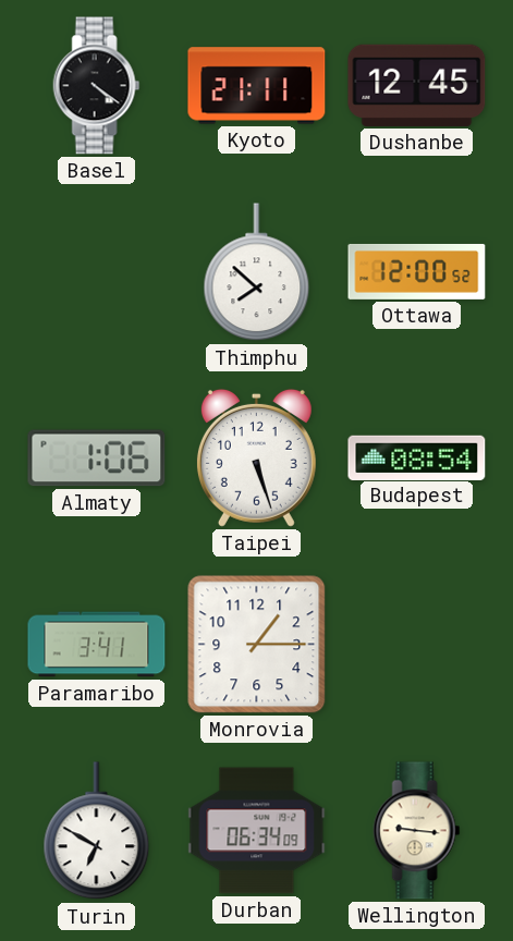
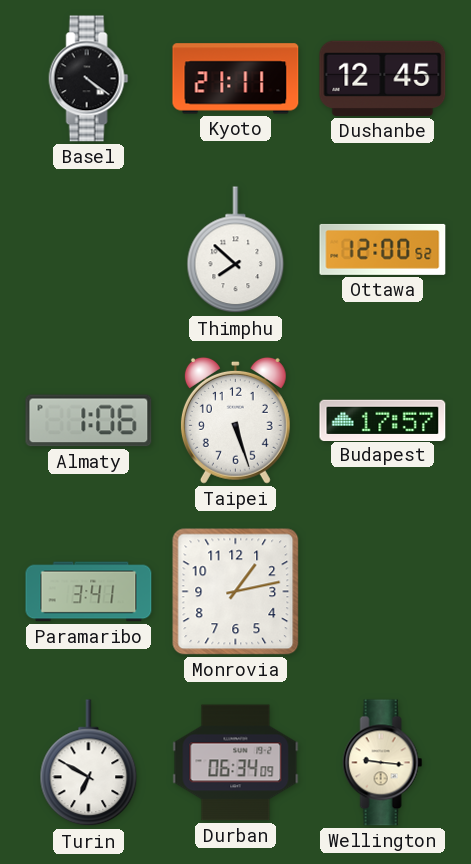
Budapest: 08:54 -> 17:57 (383, 420)
Monrovia: 1:15 -> 1:13 (236, 592)
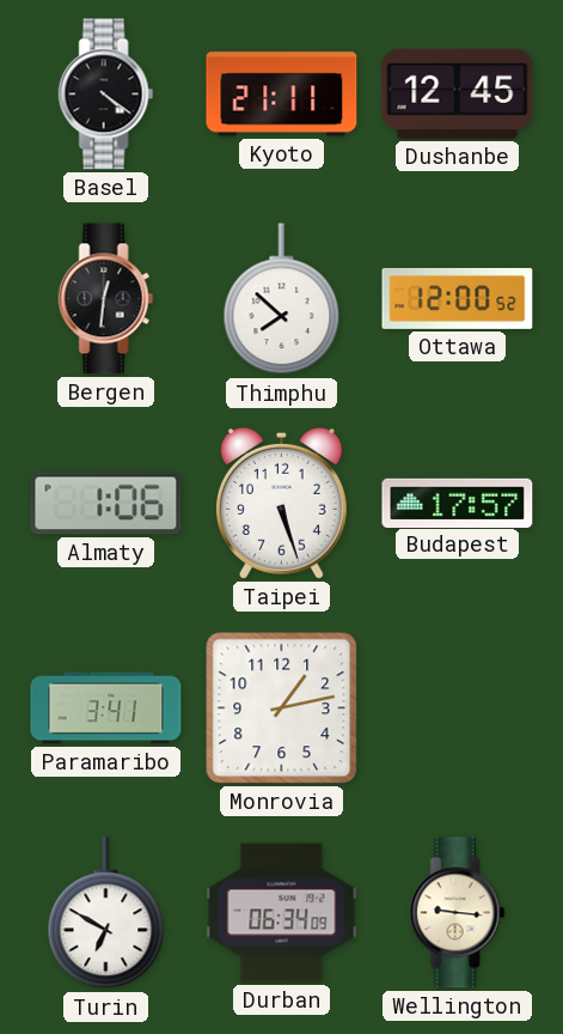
Bergen: none -> 12:31 (106, 299)
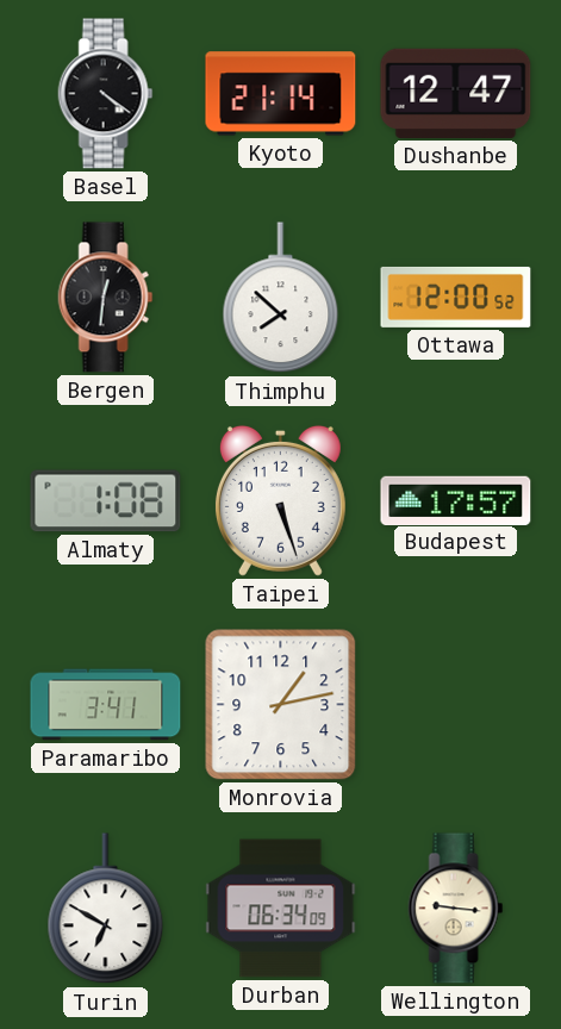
Kyoto: 21:11 -> 21:14 (281, 94)
Dushanbe: 12:45 -> 12:47 (456, 93)
Almaty: 1:06 -> 1:08 (106, 501)
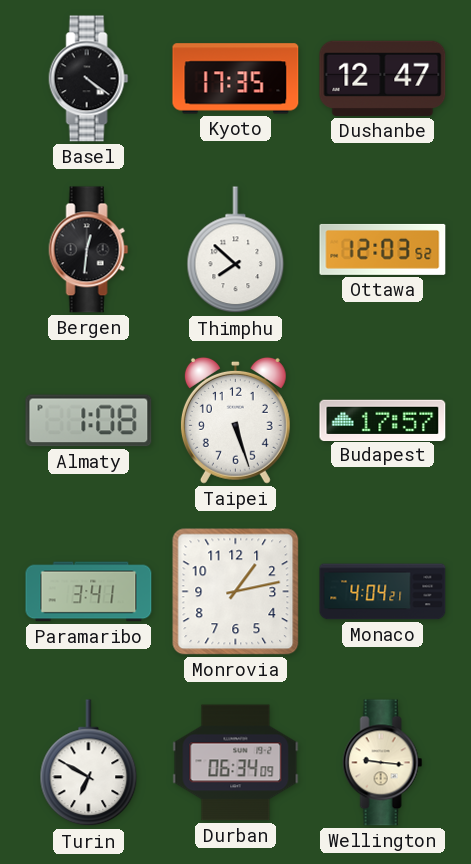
Kyoto: 21:14 -> 17:35 (236, 79)
Ottawa: 12:00 -> 12:03 (383, 249)
Monaco: none -> 4:04 (383, 592)
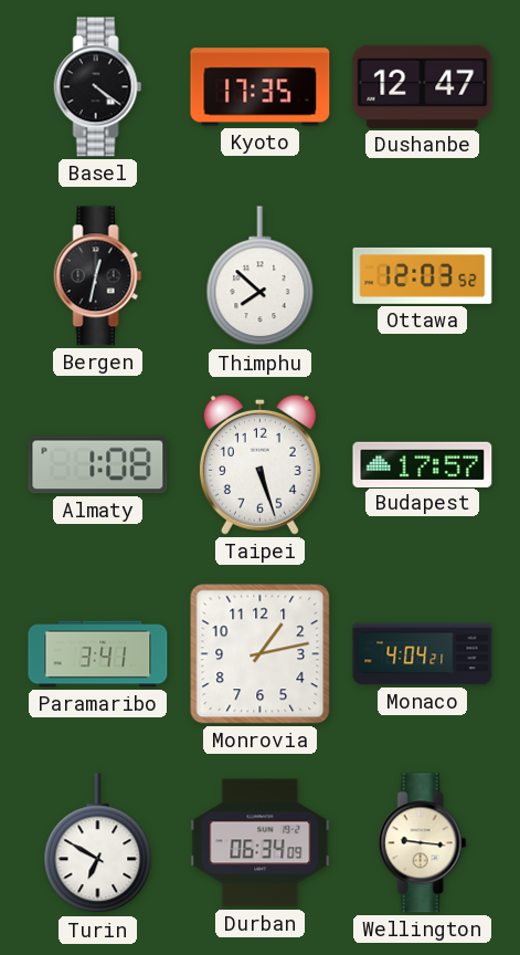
Bergen: 12:31 -> 12:32 (98, 276)
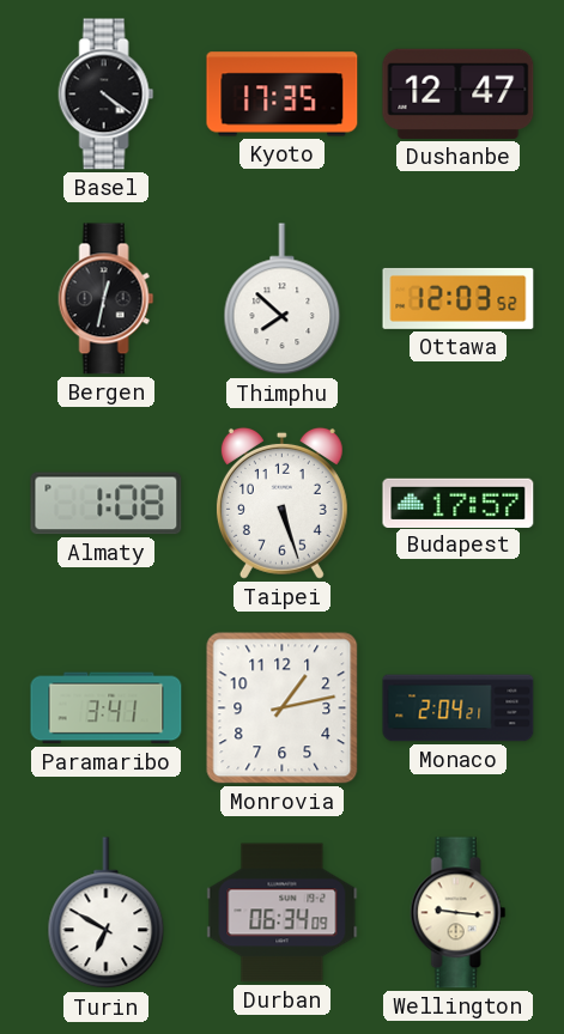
Monaco: 4:04 -> 2:04 (459, 708)
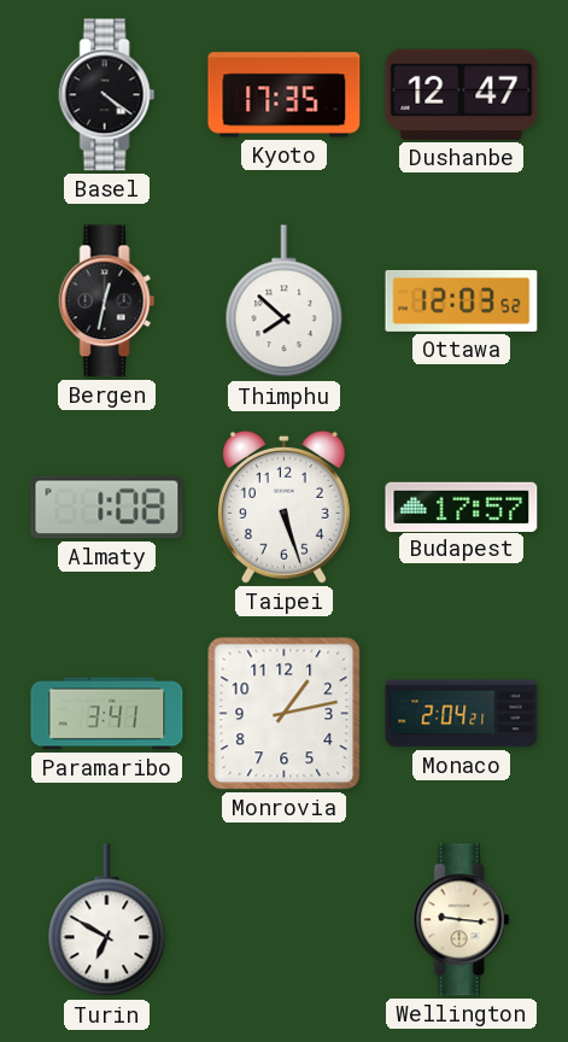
Durban: 06:34 -> none (283, 913)
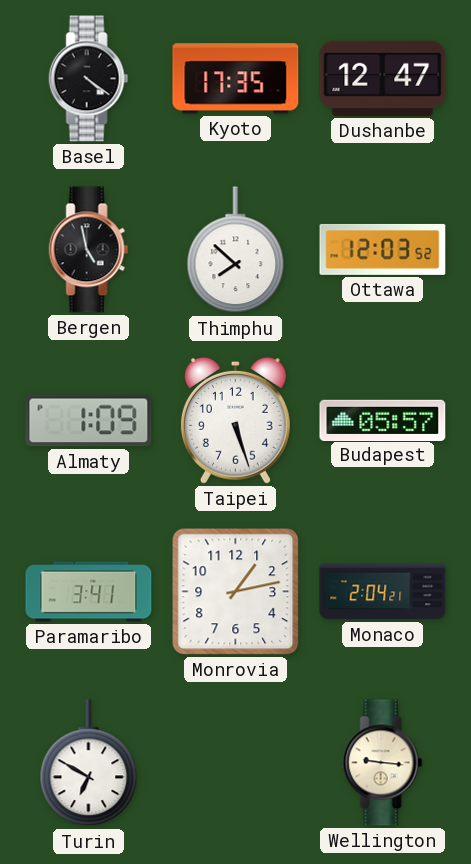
Bergen: 12:32 -> 4:58 (89, 250)
Almaty: 1:08 -> 1:09 (89, 421)
Budapest: 17:57 -> 05:57 (383, 420)
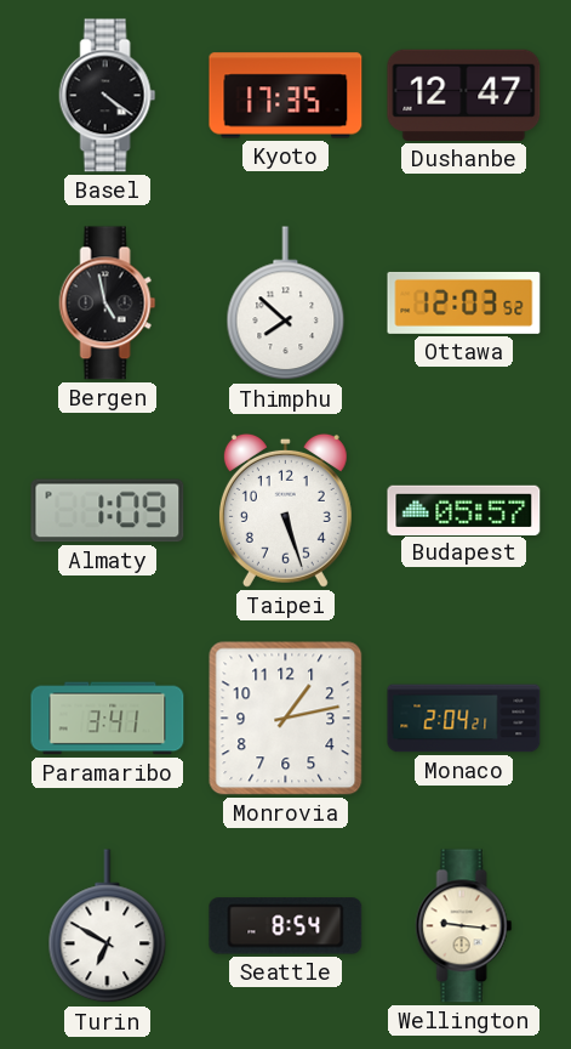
Seattle: none -> 8:54 (286, 926)
